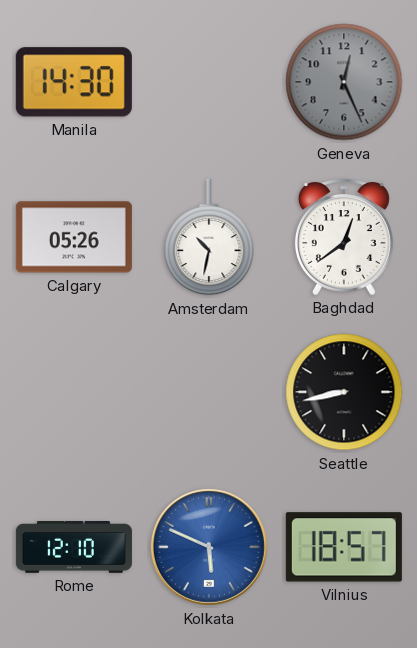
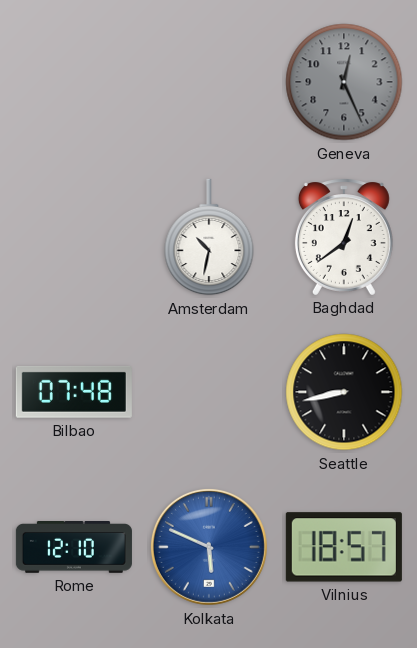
Manila: 14:30 -> none (74, 82)
Calgary: 05:26 -> none (74, 237)
Bilbao: none -> 07:48 (74, 392)
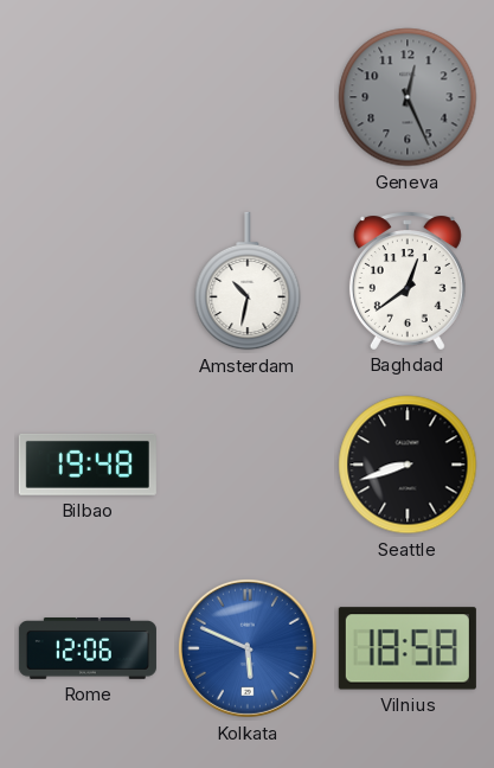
Bilbao: 07:48 -> 19:48 (88, 465)
Seattle: 8:43 -> 8:42 (408, 465)
Rome: 12:10 -> 12:06 (88, 649)
Vilnius: 18:57 -> 18:58 (408, 648)
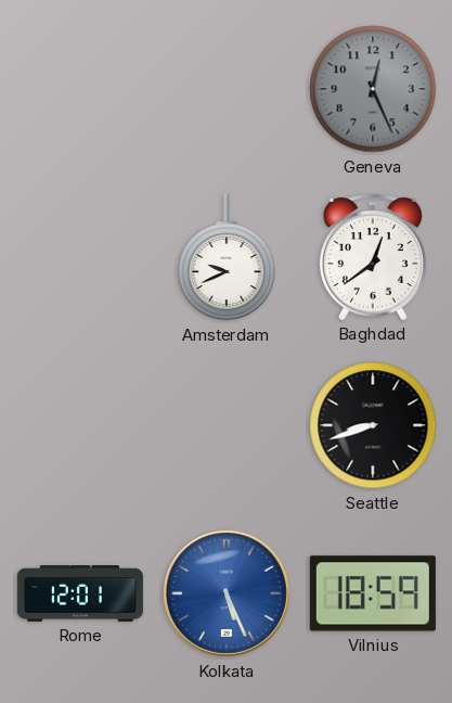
Amsterdam: 10:32 -> 9:41 (227, 257)
Bilbao: 19:48 -> none (88, 465)
Rome: 12:06 -> 12:01 (80, 595)
Kolkata: 5:49 -> 5:26 (227, 593)
Vilnius: 18:58 -> 18:59 (373, 593)
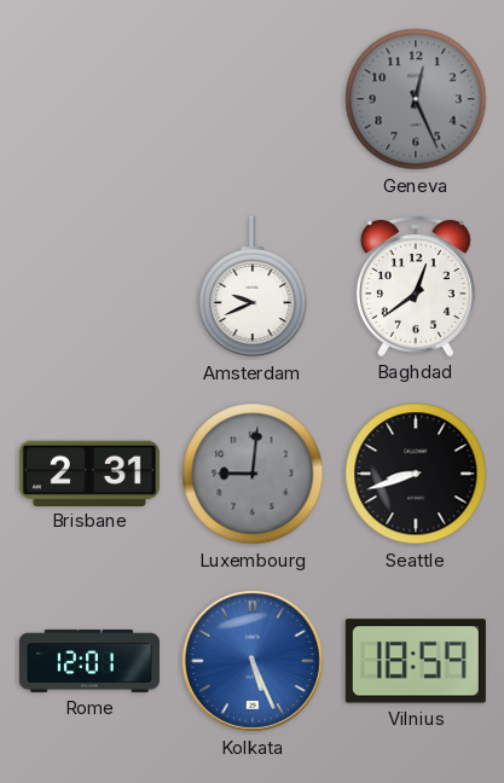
Brisbane: none -> 2:31 (89, 472)
Luxembourg: none -> 9:01 (253, 474)
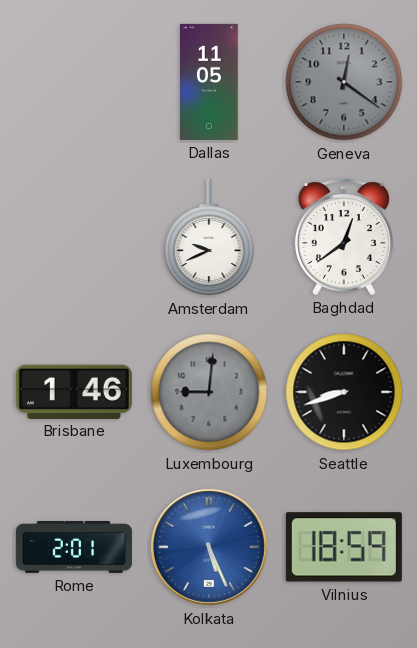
Dallas: none -> 11:05 (209, 82)
Geneva: 12:26 -> 12:21 (344, 82)
Brisbane: 2:31 -> 1:46 (74, 391)
Rome: 12:01 -> 2:01 (74, 548)
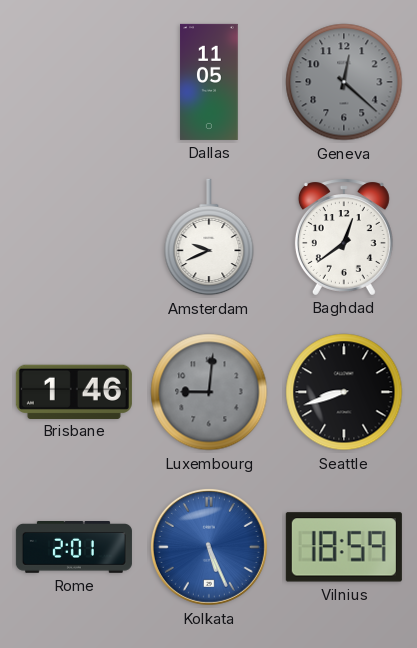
Geneva: 12:21 -> 12:22 (344, 82)
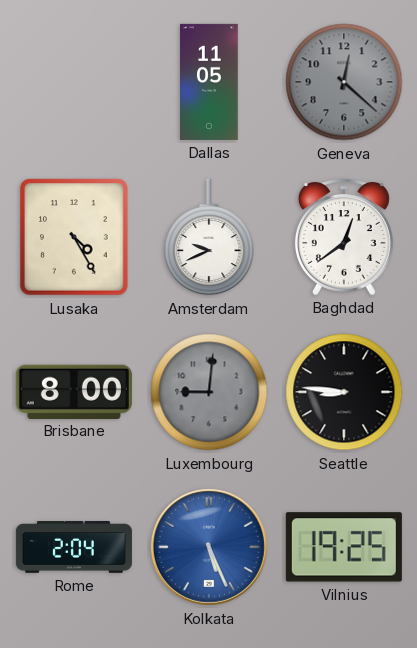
Lusaka: none -> 4:25 (74, 237)
Brisbane: 1:46 -> 8:00 (74, 391)
Seattle: 8:42 -> 8:46 (344, 392)
Rome: 2:01 -> 2:04 (74, 548)
Vilnius: 18:59 -> 19:25 (344, 547)
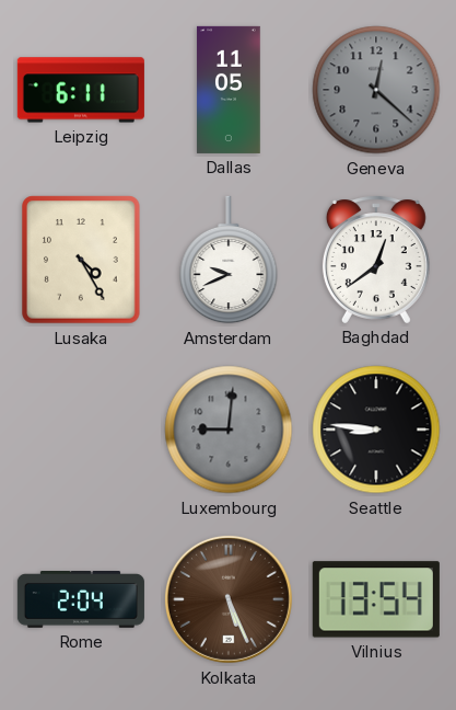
Leipzig: none -> 6:11 (81, 90)
Brisbane: 8:00 -> none (74, 391)
Kolkata dial: blue -> brown (229, 599)
Vilnius: 19:25 -> 13:54 (376, 599)
